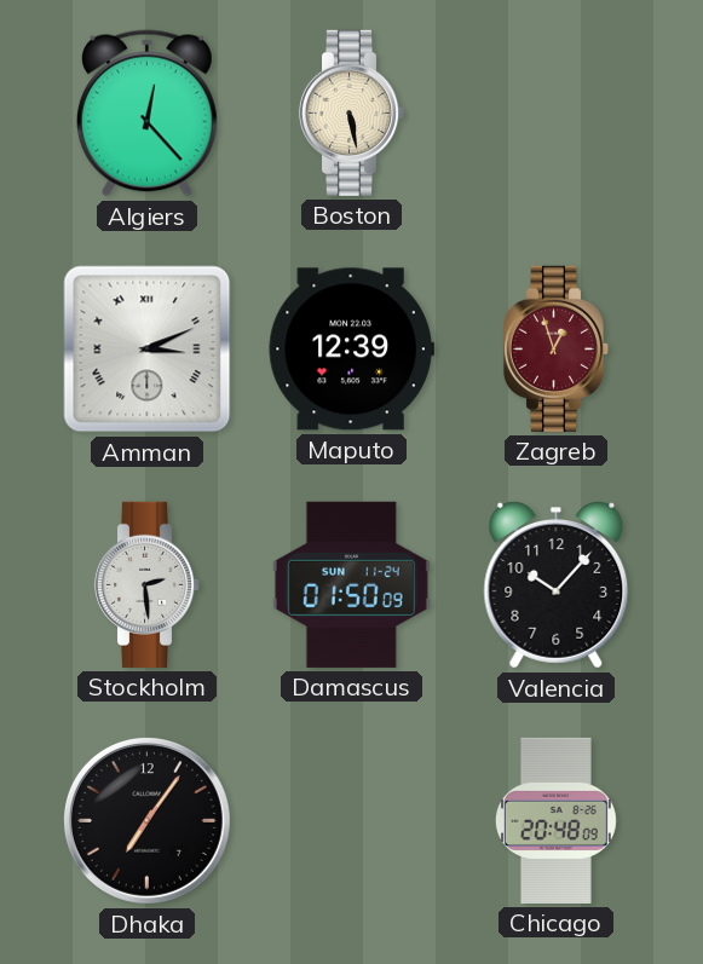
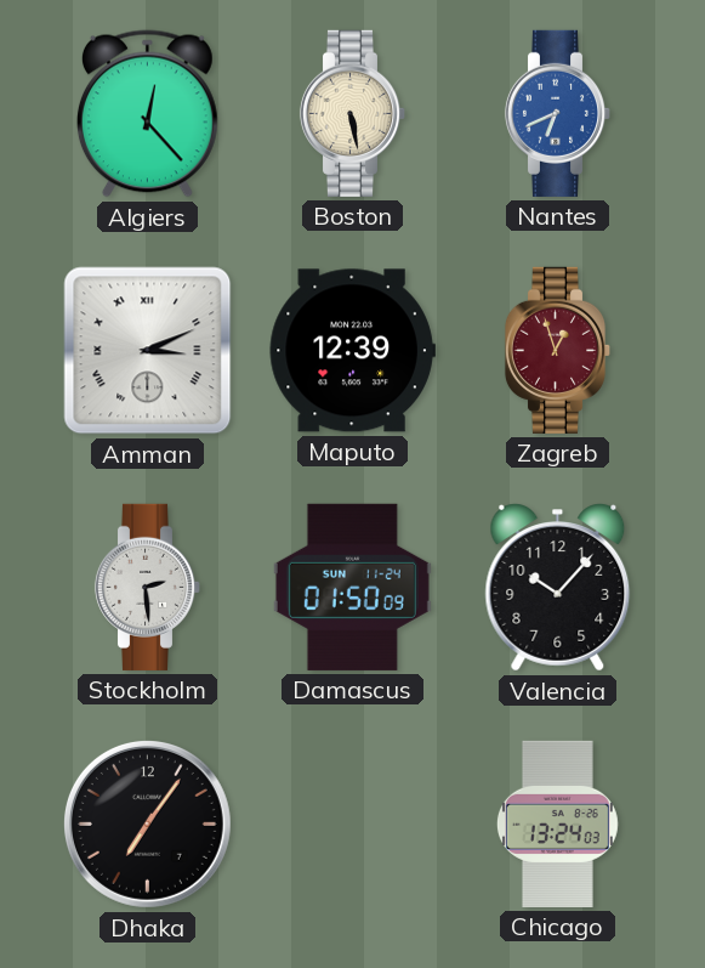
Nantes: none -> 6:41 (558, 113)
Chicago: 20:48 -> 13:24 (557, 823)
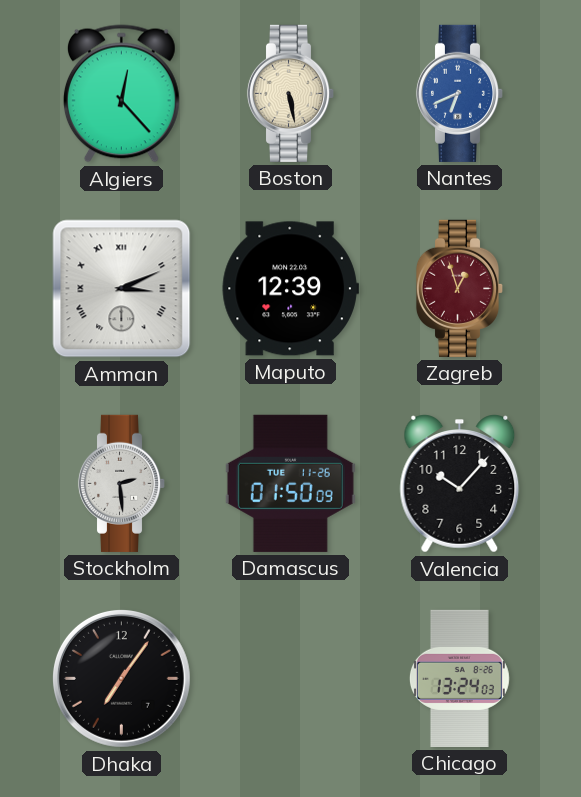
Damascus date: SUN 11-24 -> TUE 11-26 (290, 483)
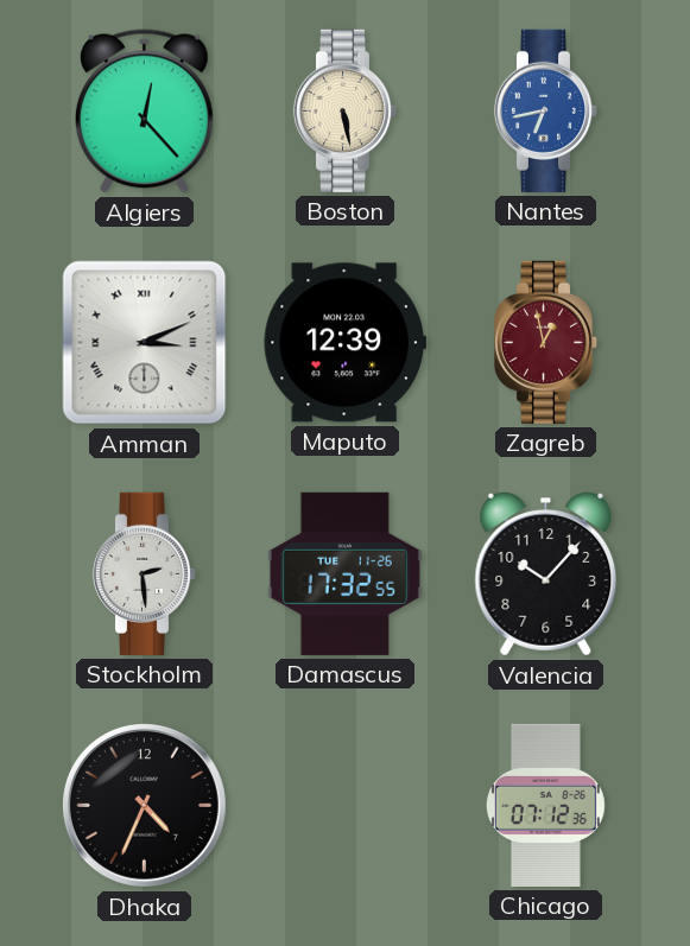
Nantes: 6:41 -> 6:43 (546, 110)
Zagreb: 12:57 -> 12:58 (546, 342)
Damascus: 01:50 -> 17:32 (344, 573)
Dhaka: 7:06 -> 4:34 (144, 805)
Chicago: 13:24 -> 07:12 (545, 805)
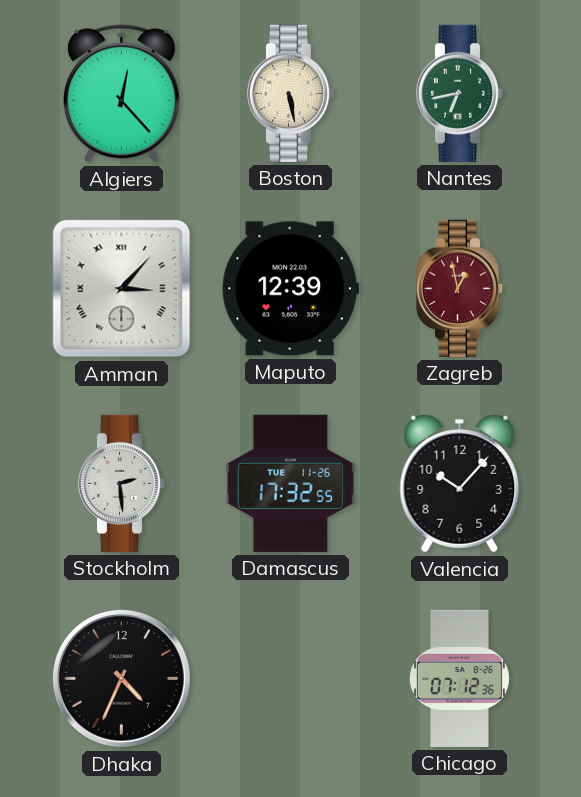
Nantes dial: blue -> green (460, 93)
Amman: 3:11 -> 3:07 (122, 289)
